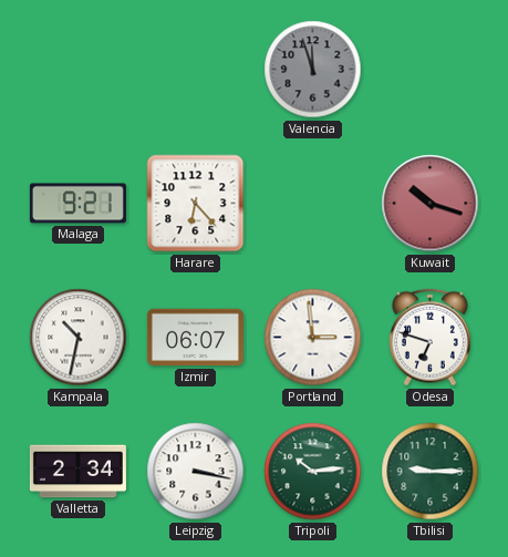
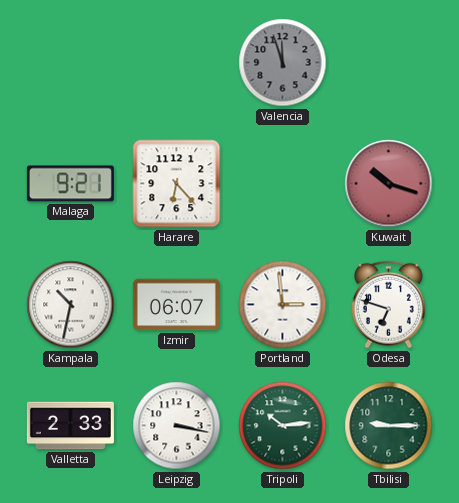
Valletta: 2:34 -> 2:33 (70, 426)
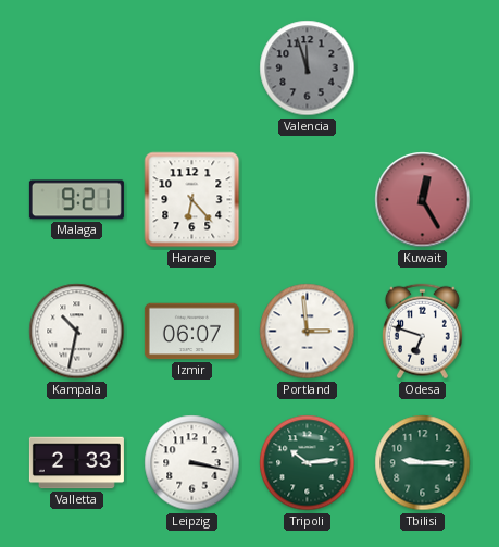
Kuwait: 10:18 -> 12:25 (423, 200)
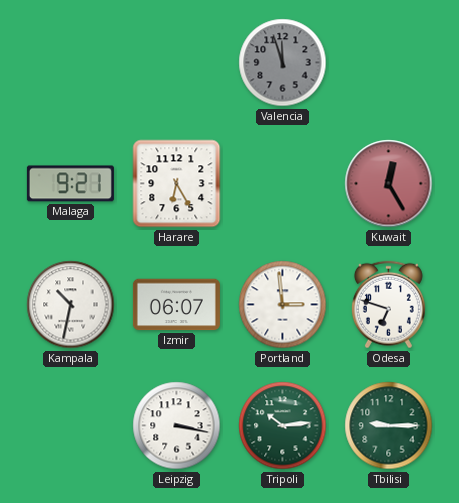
Harare: 6:23 -> 6:25 (177, 184)
Valletta: 2:33 -> none (76, 463)
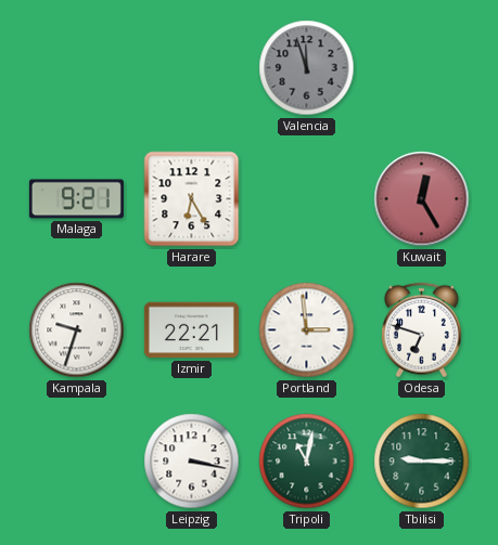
Kampala: 10:32 -> 9:33 (77, 330)
Izmir: 06:07 -> 22:21 (191, 330)
Tripoli: 10:14 -> 11:02 (307, 462)
